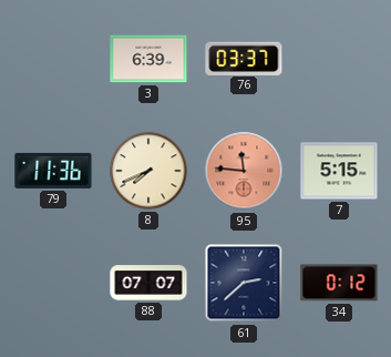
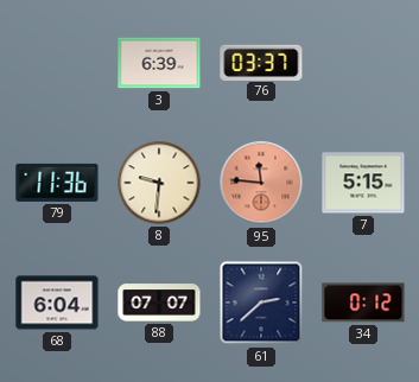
8: 7:41 -> 9:31 (159, 183)
68: none -> 6:04 (57, 303)
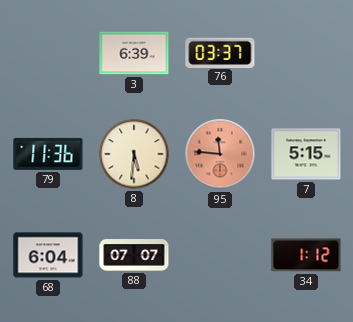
8: 9:31 -> 5:31 (134, 154)
61: 2:38 -> none (261, 303)
34: 0:12 -> 1:12 (306, 255)
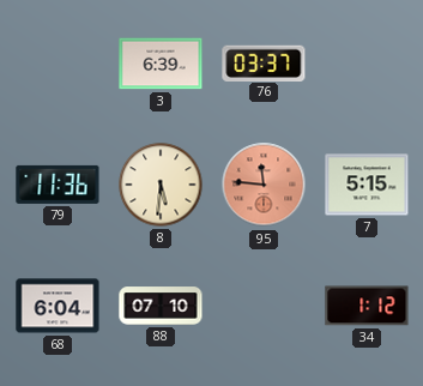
88: 07:07 -> 07:10 (161, 306)
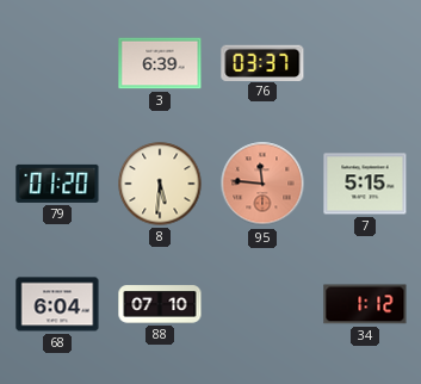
79: 11:36 -> 01:20 (57, 184)
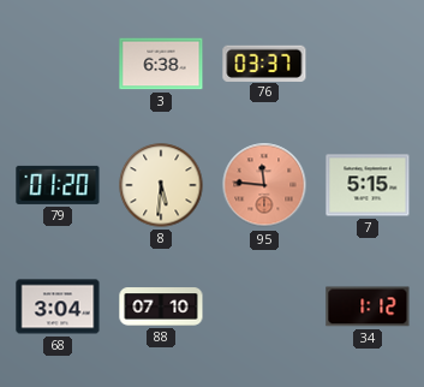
3: 6:39 -> 6:38 (161, 64)
68: 6:04 -> 3:04 (58, 306)
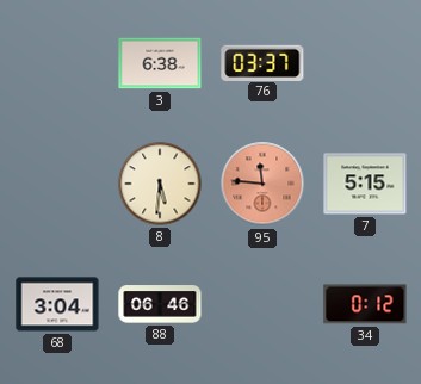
79: 01:20 -> none (58, 185)
88: 07:10 -> 06:46 (160, 304)
34: 1:12 -> 0:12 (365, 304)
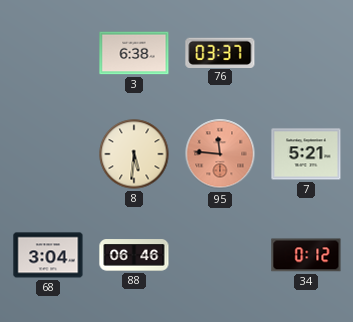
7: 5:15 -> 5:21 (306, 154)
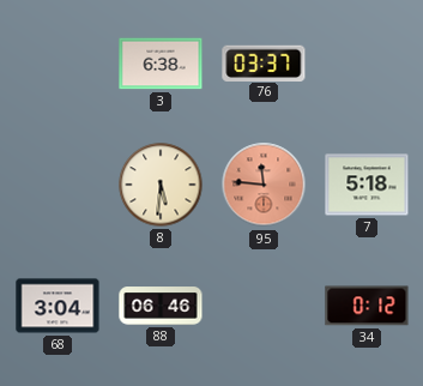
7: 5:21 -> 5:18 (367, 185)
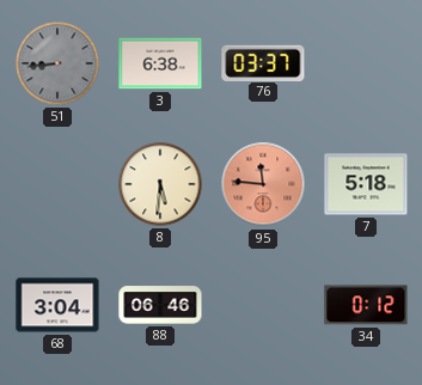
51: none -> 8:44 (57, 63)
